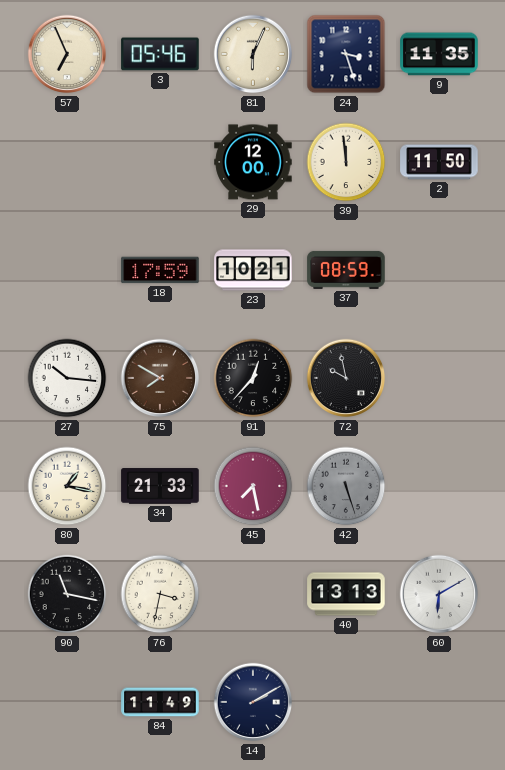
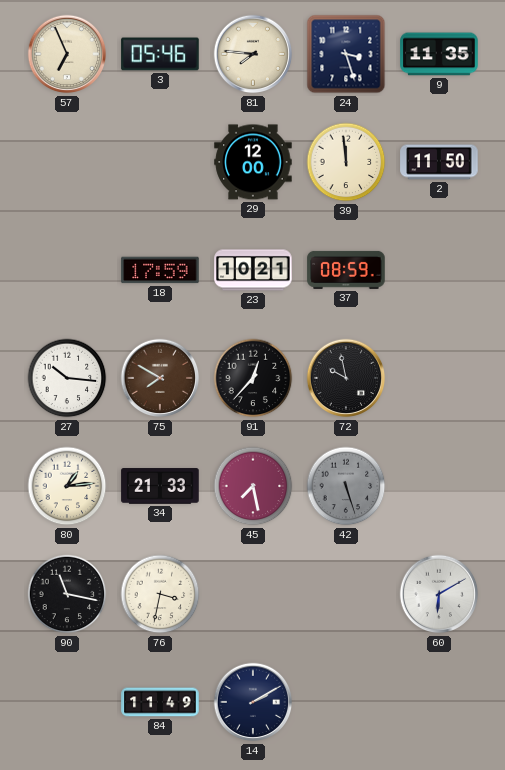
81: 6:04 -> 7:46 (253, 54)
80: 1:17 -> 1:14 (67, 486)
40: 13:13 -> none (346, 594)
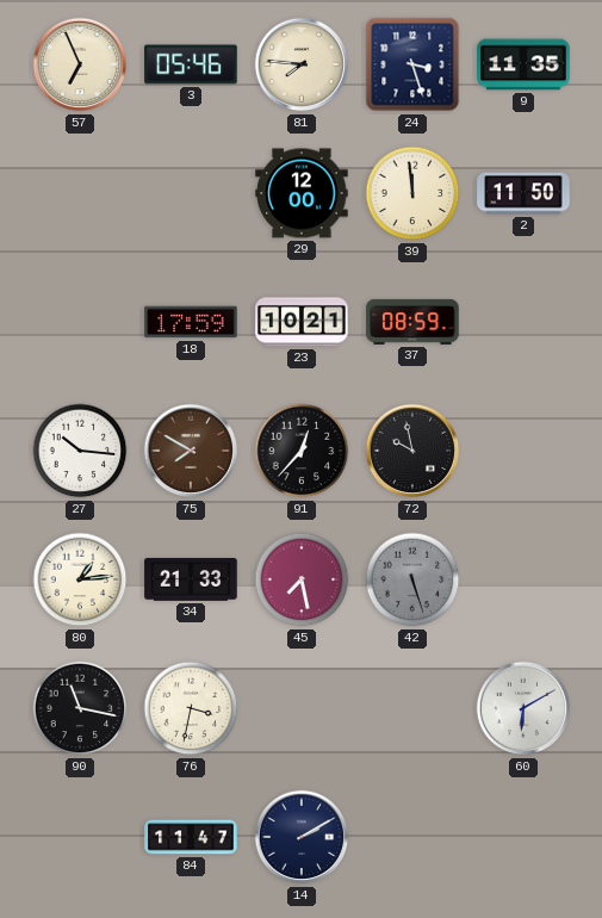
84: 11:49 -> 11:47 (191, 837)
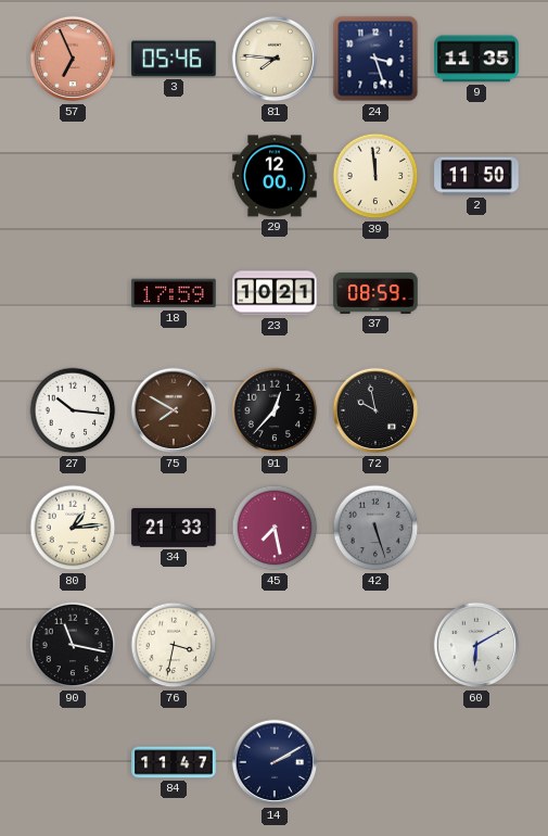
57 dial: cream -> salmon (73, 59)
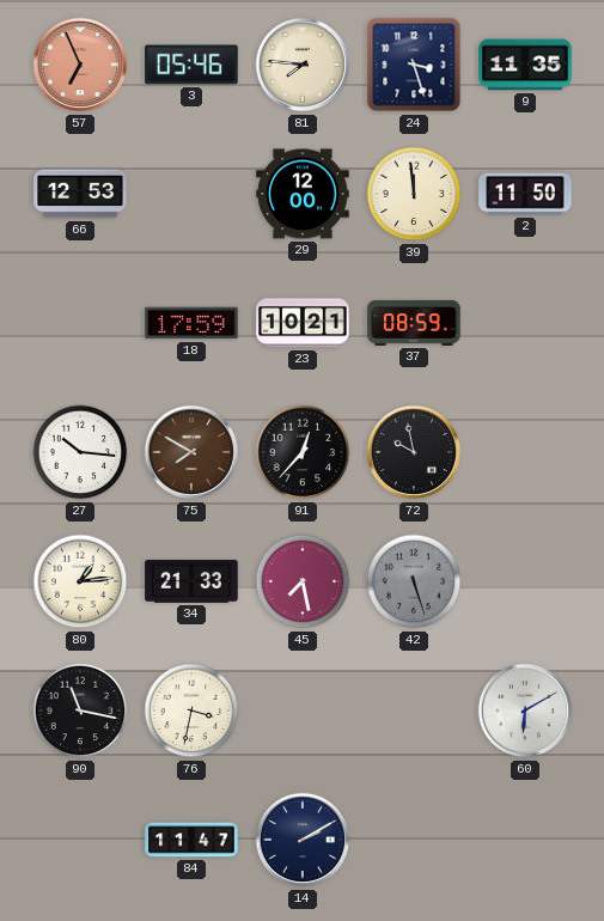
66: none -> 12:53 (80, 194)
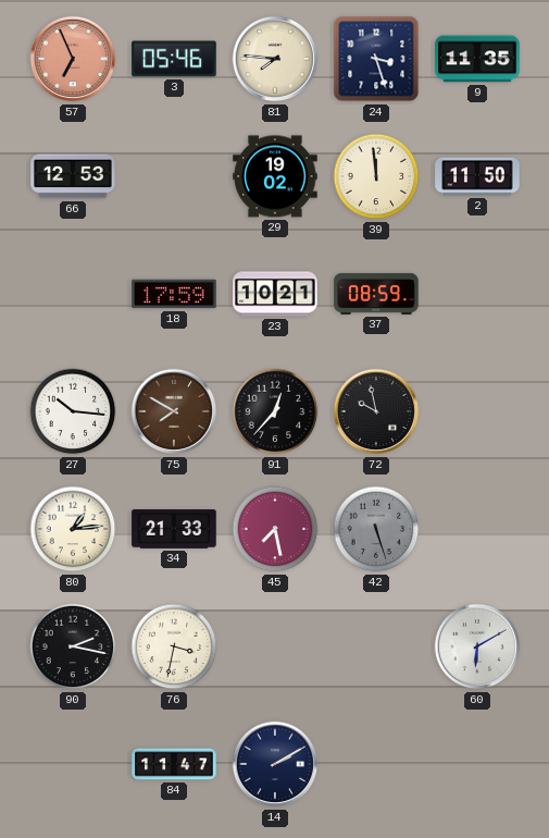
29: 12:00 -> 19:02 (275, 176)
90: 11:17 -> 2:17 (73, 646)
